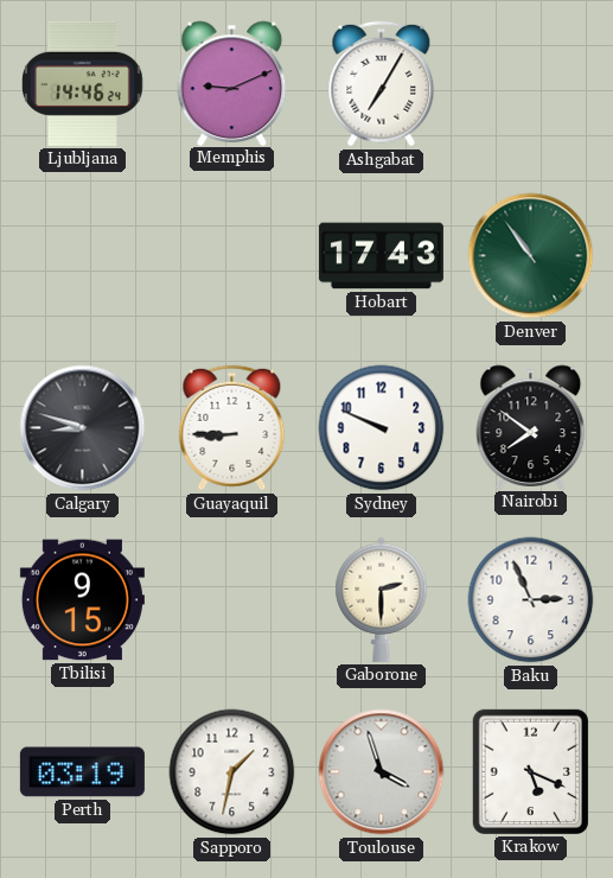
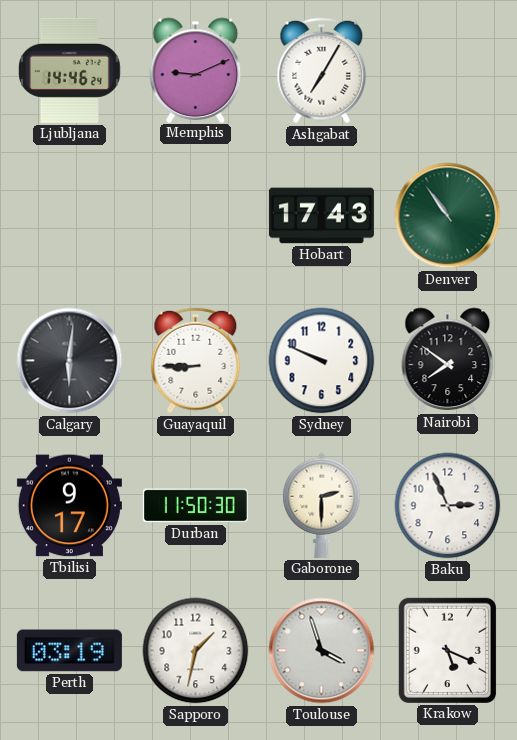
Calgary: 8:48 -> 6:01 (70, 361)
Tbilisi: 9:15 -> 9:17 (69, 506)
Durban: none -> 11:50 (195, 506)
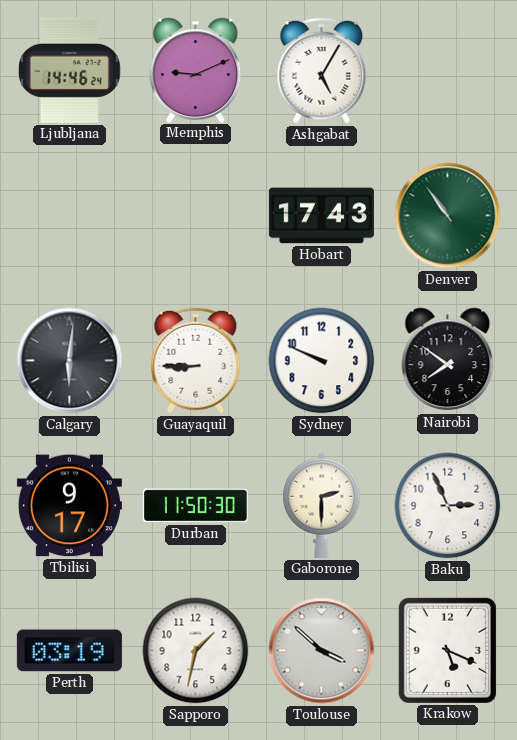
Ashgabat: 7:05 -> 5:05 (322, 71)
Toulouse: 3:57 -> 3:52 (322, 651)
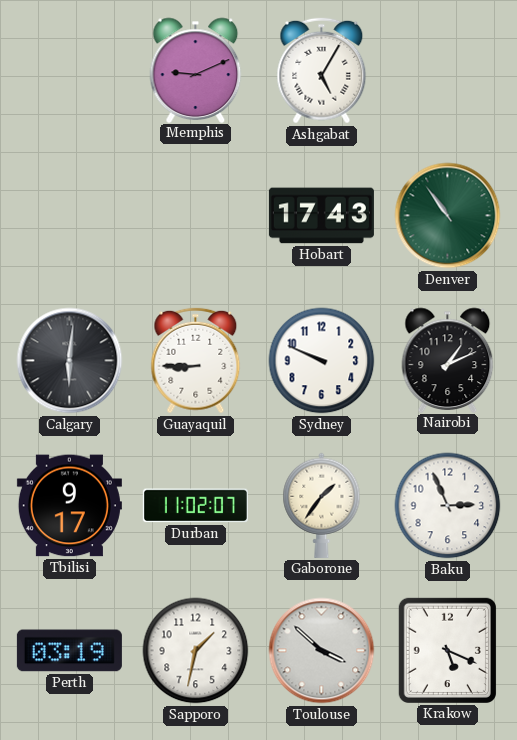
Ljubljana: 14:46 -> none (70, 70)
Nairobi: 7:51 -> 1:11 (448, 360)
Durban: 11:50 -> 11:02 (195, 506)
Gaborone: 2:30 -> 1:36 (322, 505)
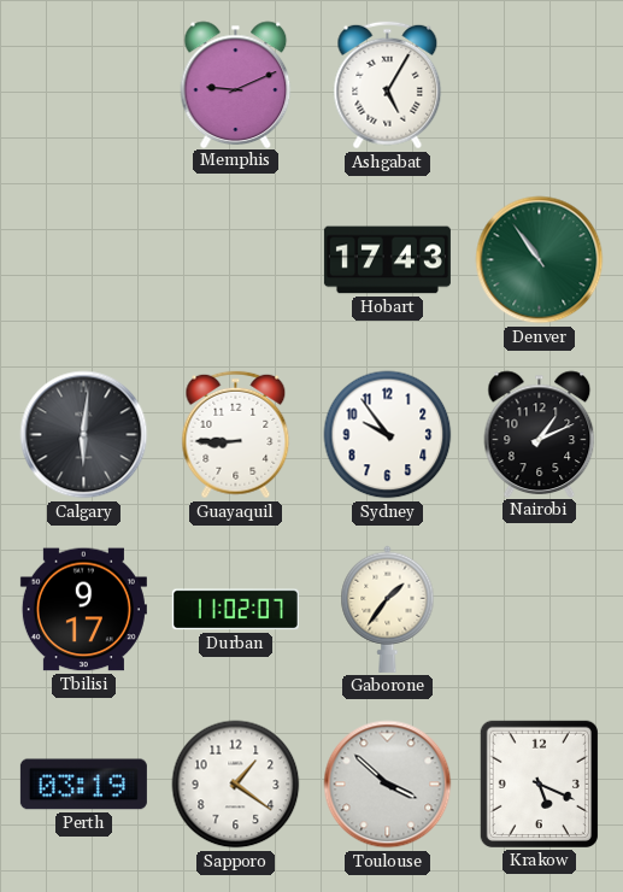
Sydney: 9:49 -> 9:54 (388, 435)
Baku: 2:56 -> none (448, 506)
Sapporo: 1:32 -> 1:21 (236, 785)
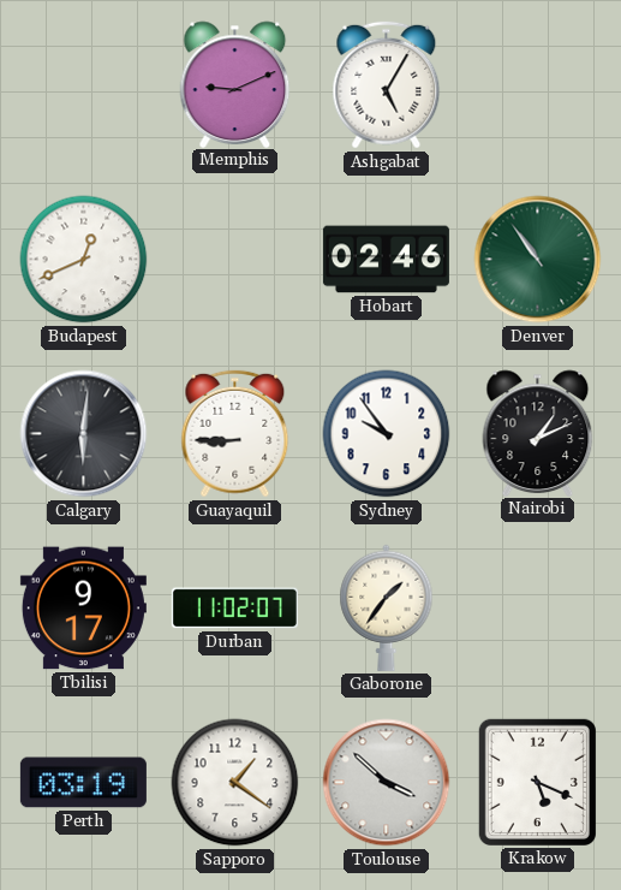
Budapest: none -> 12:41 (84, 260)
Hobart: 17:43 -> 02:46 (386, 260)
